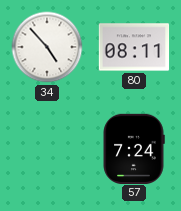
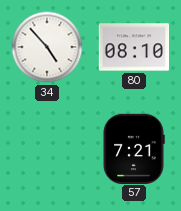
80: 08:11 -> 08:10 (134, 47)
57: 7:24 -> 7:21 (134, 148)
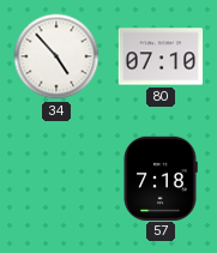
80: 08:10 -> 07:10 (161, 56)
57: 7:21 -> 7:18 (161, 177)
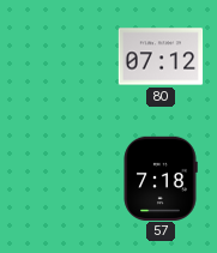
34: 4:53 -> none (56, 56)
80: 07:10 -> 07:12 (161, 56)
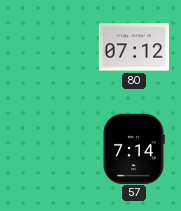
57: 7:18 -> 7:14 (134, 148)
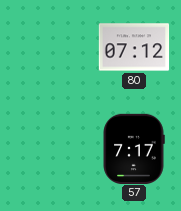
57: 7:14 -> 7:17 (134, 148)
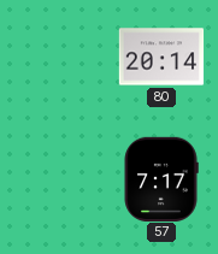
80: 07:12 -> 20:14 (161, 57)
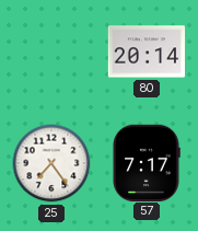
25: none -> 7:24 (51, 163)
